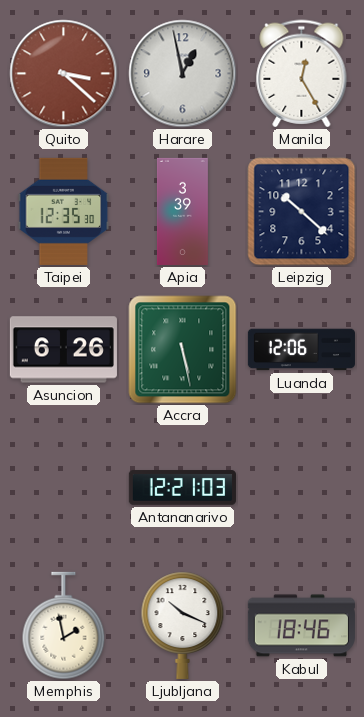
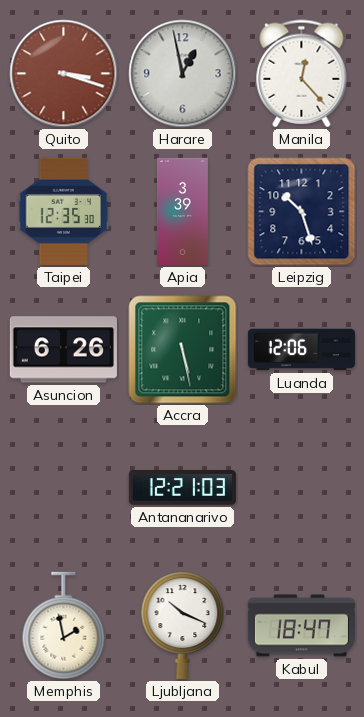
Quito: 3:22 -> 3:18 (64, 74)
Manila: 12:25 -> 12:23 (302, 74)
Leipzig: 10:22 -> 10:27 (302, 212)
Kabul: 18:46 -> 18:47 (301, 626)
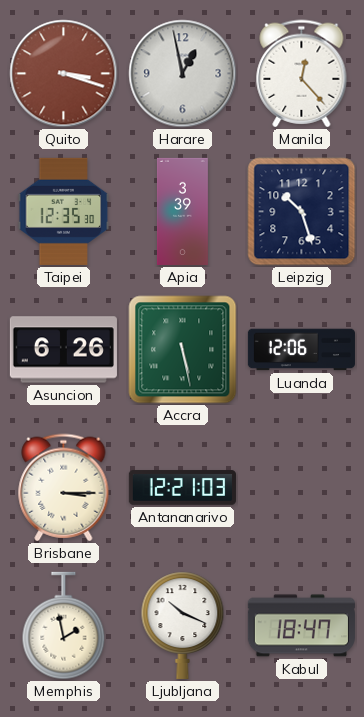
Brisbane: none -> 3:15 (64, 488)
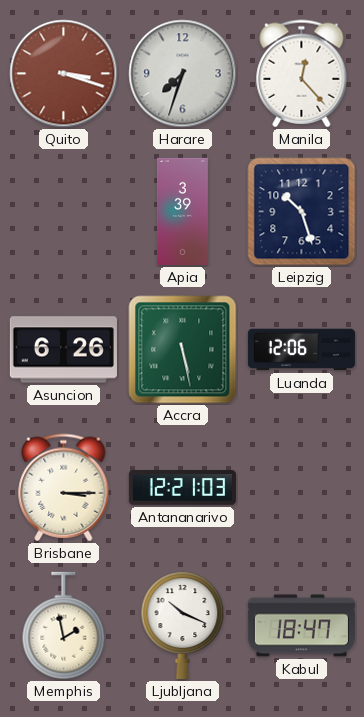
Harare: 12:58 -> 7:33 (183, 74)
Taipei: 12:35 -> none (64, 211)
